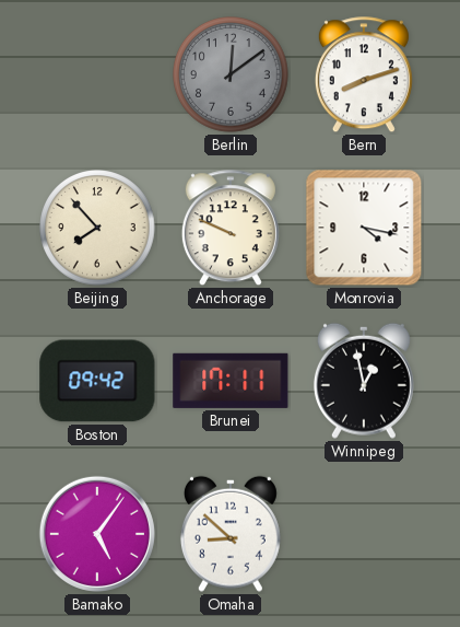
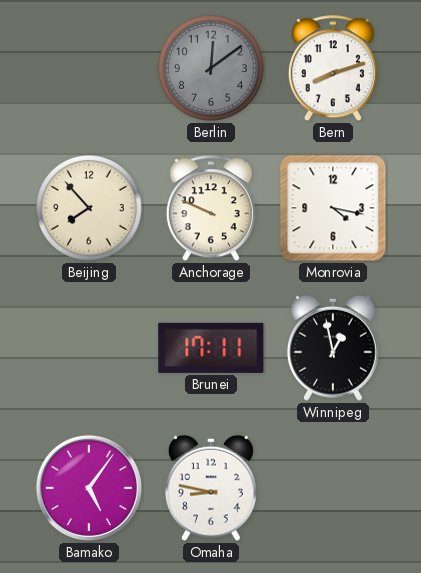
Boston: 09:42 -> none (97, 381)
Omaha: 8:52 -> 8:47 (211, 488)
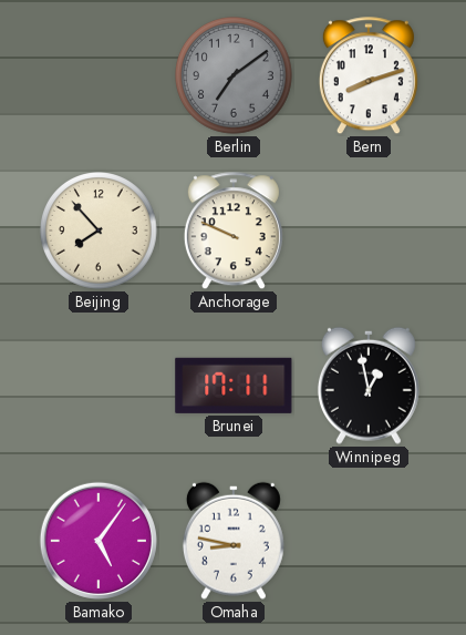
Berlin: 12:09 -> 7:09 (235, 76)
Monrovia: 4:17 -> none (333, 208)
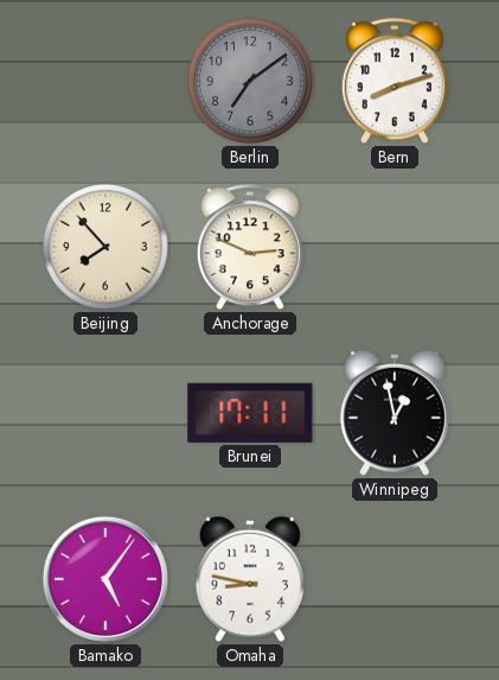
Anchorage: 9:49 -> 2:49 (250, 248)
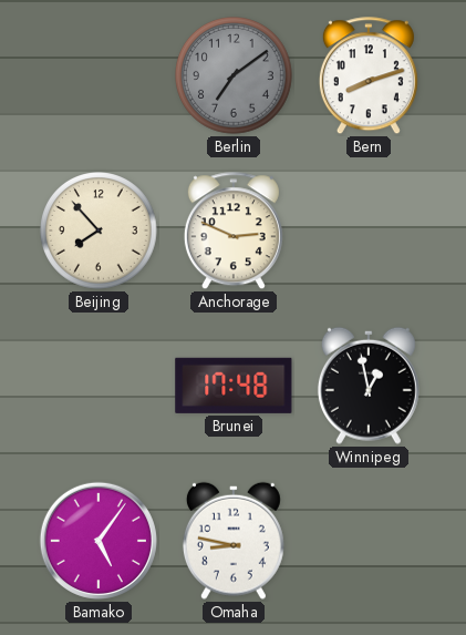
Brunei: 17:11 -> 17:48 (234, 386)
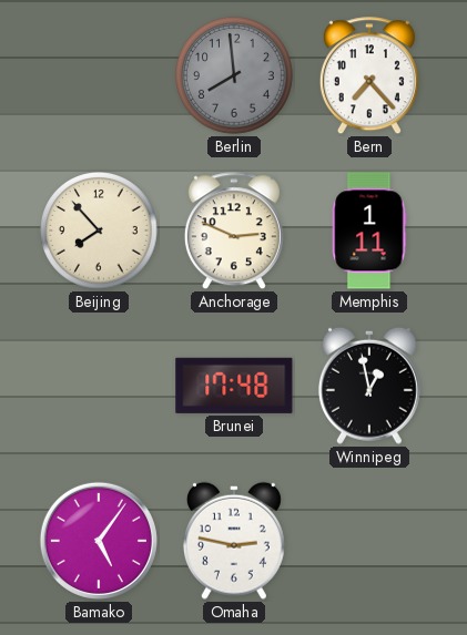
Berlin: 7:09 -> 7:59 (235, 76)
Bern: 8:12 -> 7:23 (369, 76)
Memphis: none -> 1:11 (369, 231)
Omaha: 8:47 -> 2:47 (234, 541)
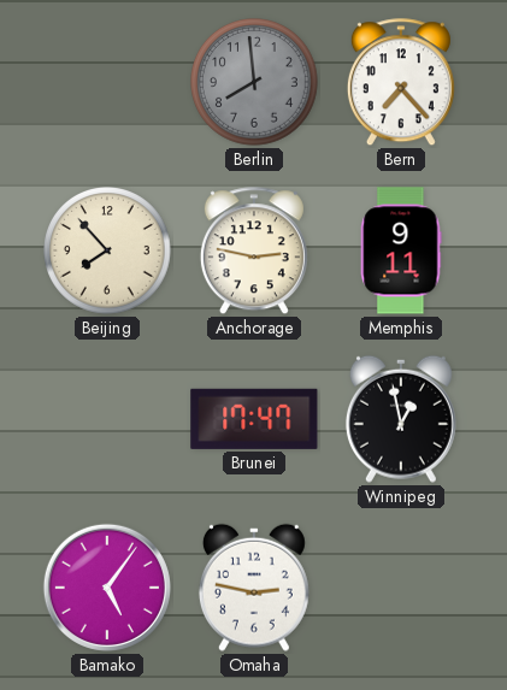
Anchorage: 2:49 -> 2:47 (254, 252)
Memphis: 1:11 -> 9:11 (401, 250)
Brunei: 17:48 -> 17:47 (254, 419)
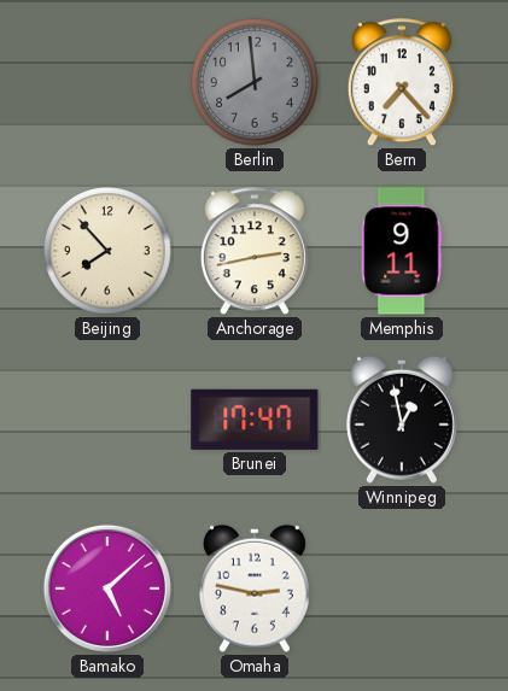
Anchorage: 2:47 -> 2:43 (255, 252)
Bamako: 5:06 -> 5:08 (107, 588)
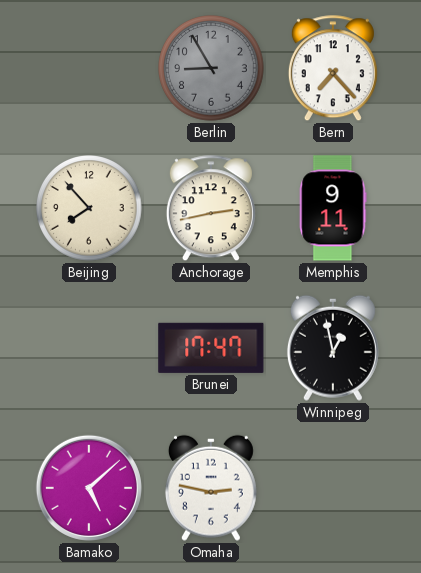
Berlin: 7:59 -> 8:55 (212, 69)
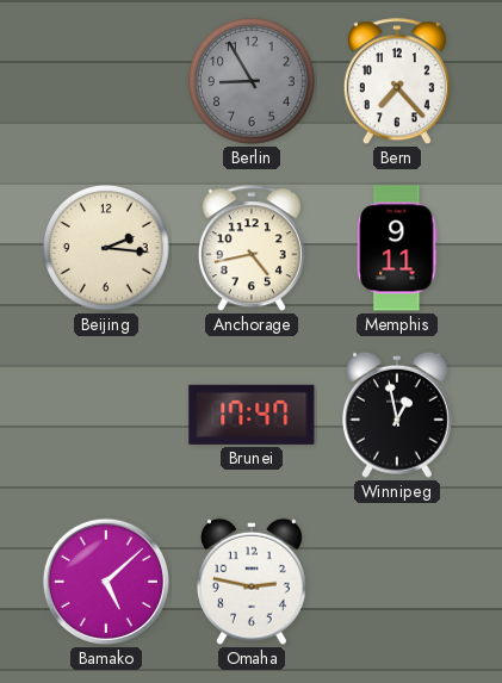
Beijing: 7:53 -> 2:16 (107, 249)
Anchorage: 2:43 -> 4:43 (252, 249)
